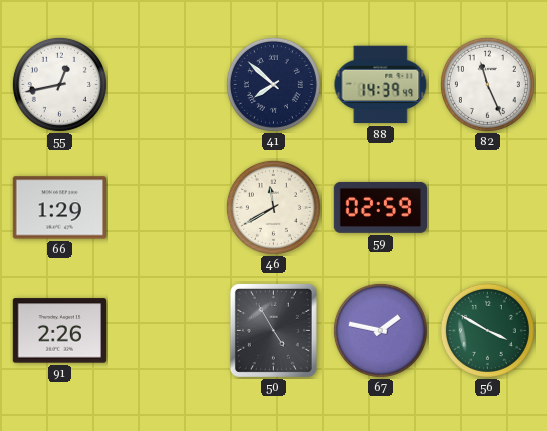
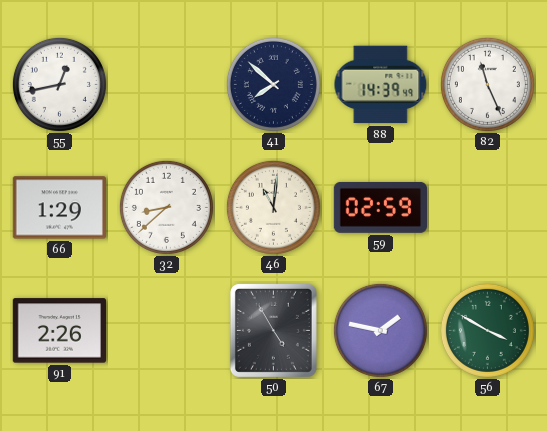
32: none -> 8:38 (166, 207)
46: 11:40 -> 11:01 (273, 207)
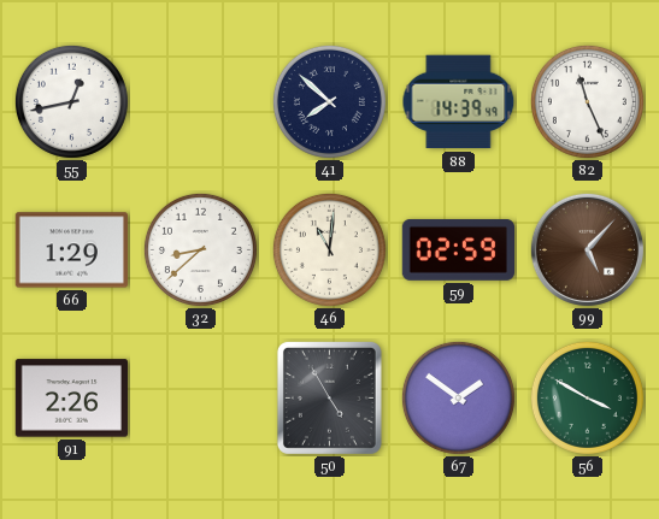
99: none -> 5:07 (587, 249)
67: 1:47 -> 1:51 (458, 397)
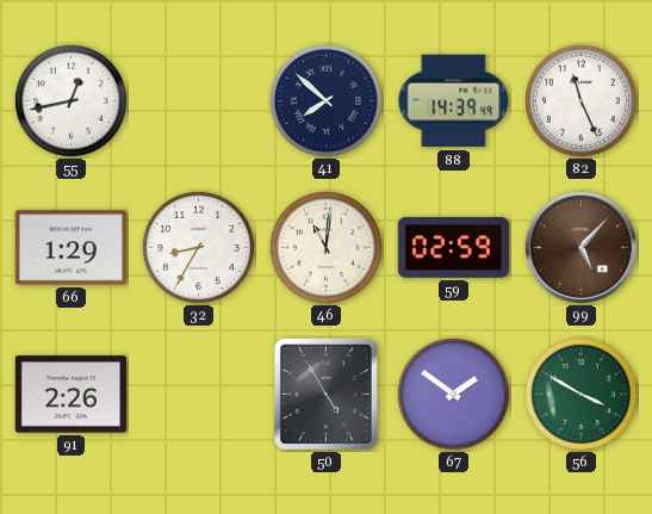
32: 8:38 -> 8:35 (198, 247)
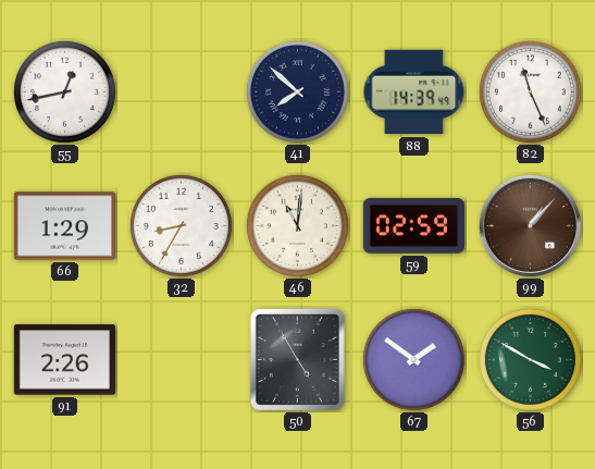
99: 5:07 -> 1:07 (530, 225)
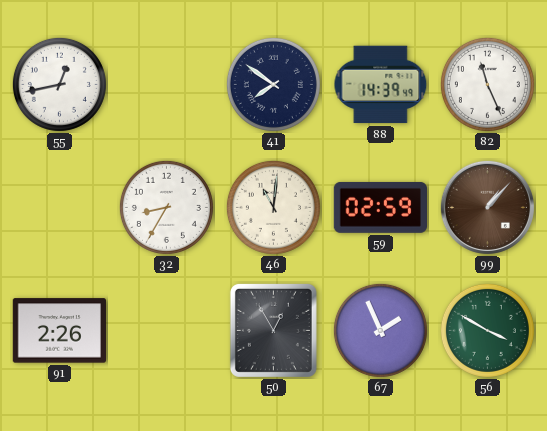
41: 7:52 -> 7:51 (273, 84)
66: 1:29 -> none (64, 226)
50: 4:55 -> 12:55 (273, 330)
67: 1:51 -> 1:56 (380, 330)
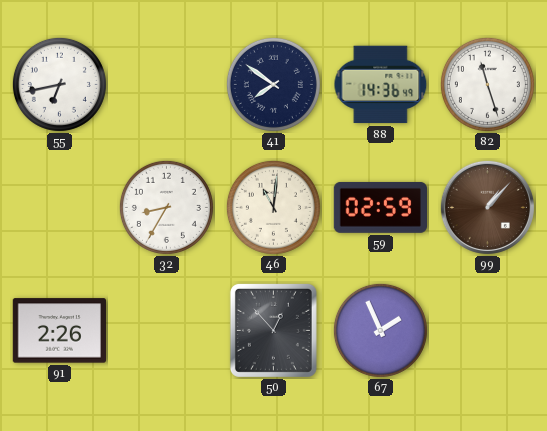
55: 12:43 -> 6:43 (59, 84)
88: 14:39 -> 14:36 (381, 85)
82: 11:26 -> 11:27 (487, 84)
50: 12:55 -> 12:53 (273, 330)
56: 3:50 -> none (487, 330)
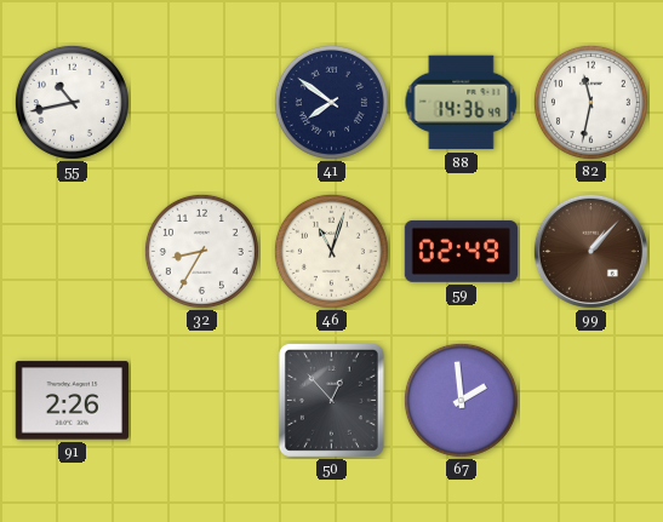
55: 6:43 -> 10:43 (72, 102)
82: 11:27 -> 11:32 (590, 102)
46: 11:01 -> 11:03 (331, 251)
59: 02:59 -> 02:49 (461, 251)
67: 1:56 -> 1:59 (461, 400)
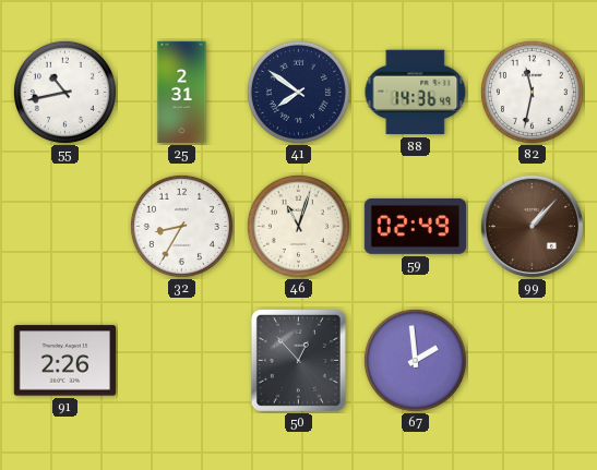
25: none -> 2:31 (182, 93)
